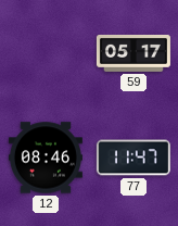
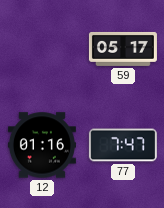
12: 08:46 -> 01:16 (42, 145)
77: 11:47 -> 7:47 (123, 145)
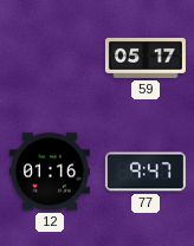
77: 7:47 -> 9:47 (145, 171)
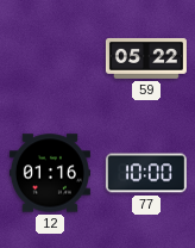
59: 05:17 -> 05:22 (146, 58)
77: 9:47 -> 10:00 (146, 173)
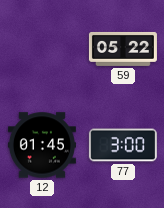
12: 01:16 -> 01:45 (42, 145)
77: 10:00 -> 3:00 (123, 145)
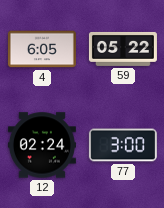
4: none -> 6:05 (42, 49)
12: 01:45 -> 02:24 (42, 145)
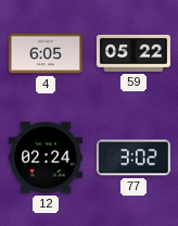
77: 3:00 -> 3:02 (133, 158)
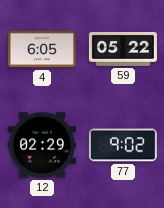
12: 02:24 -> 02:29 (42, 145)
77: 3:02 -> 9:02 (123, 145)
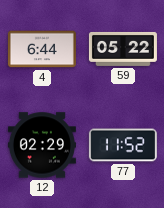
4: 6:05 -> 6:44 (42, 49)
77: 9:02 -> 11:52 (123, 145)
